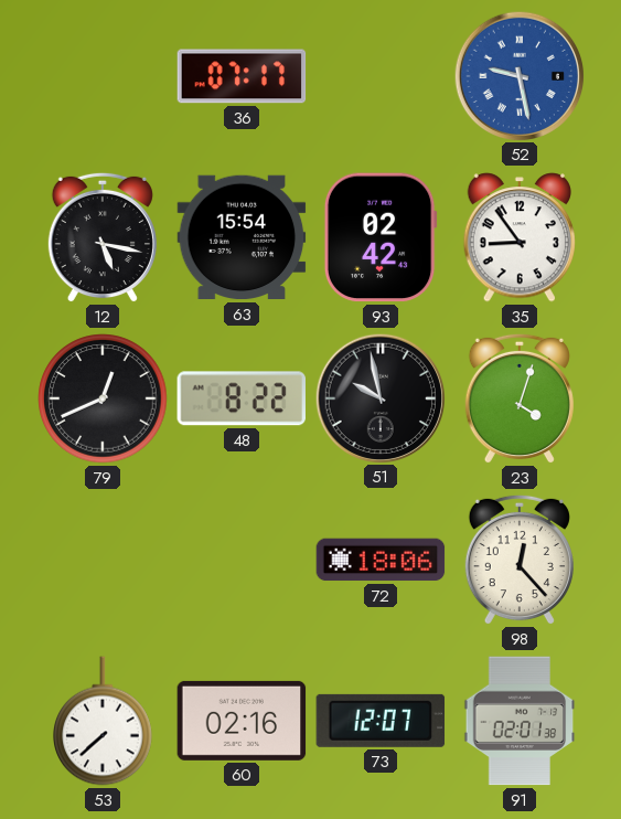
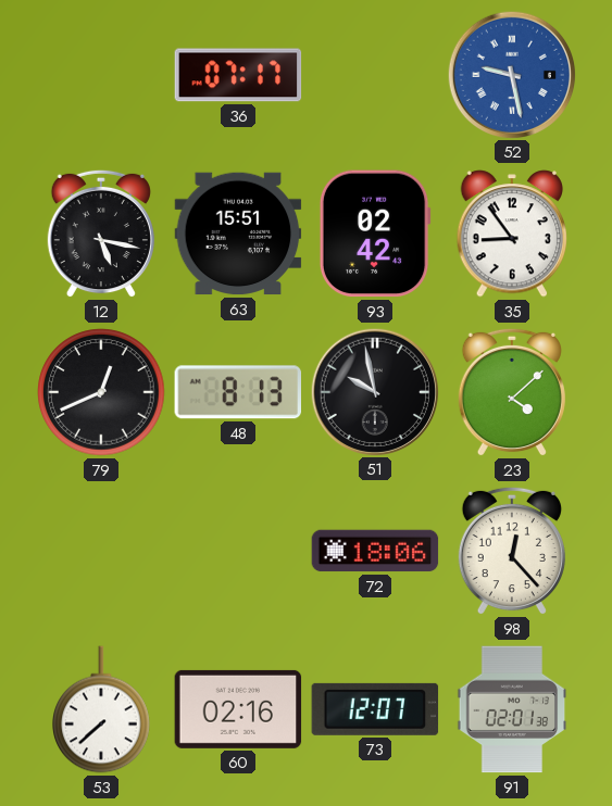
63: 15:54 -> 15:51 (238, 234)
48: 8:22 -> 8:13 (237, 392)
23: 4:03 -> 4:08 (512, 392)
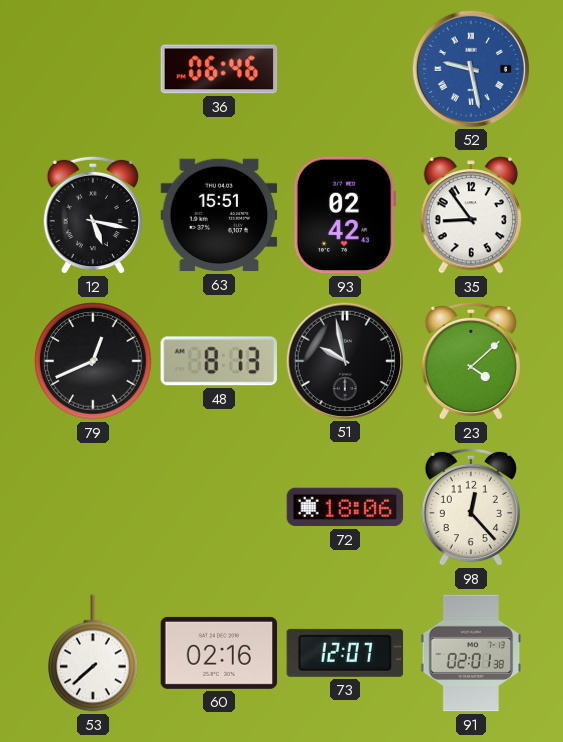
36: 07:17 -> 06:46 (219, 69)
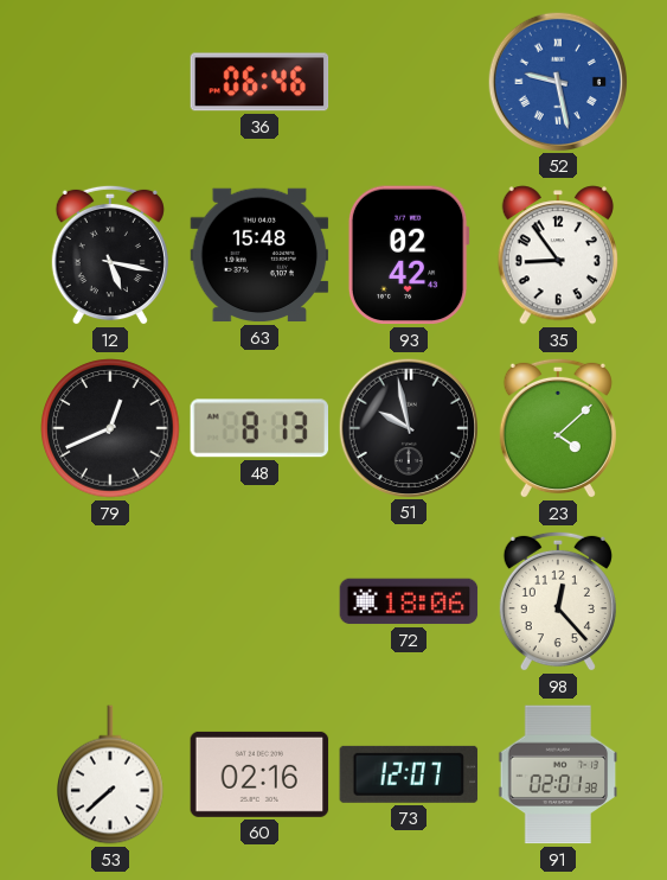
63: 15:51 -> 15:48 (259, 255)
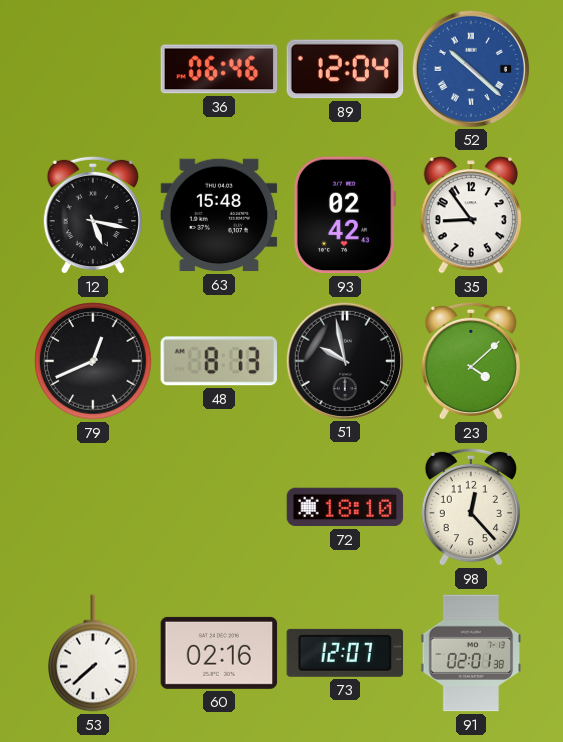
89: none -> 12:04 (345, 69)
52: 9:28 -> 10:22 (470, 68)
72: 18:06 -> 18:10 (345, 507)
